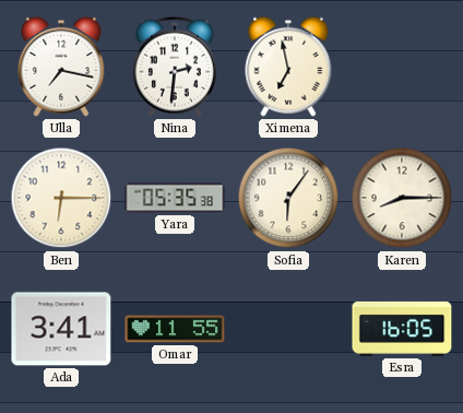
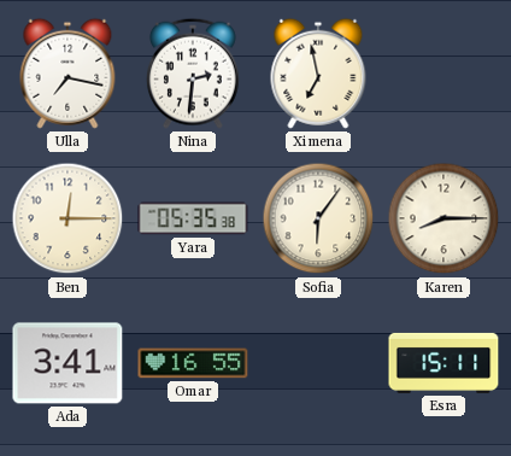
Ben: 6:15 -> 12:15 (67, 218)
Omar: 11:55 -> 16:55 (193, 363)
Esra: 16:05 -> 15:11 (444, 363)
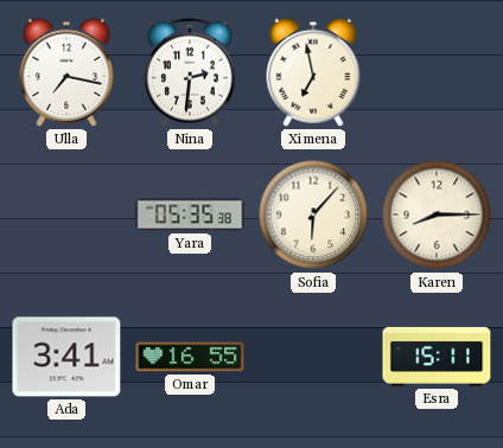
Ben: 12:15 -> none (67, 218)
Sofia: 6:06 -> 6:07 (313, 215)
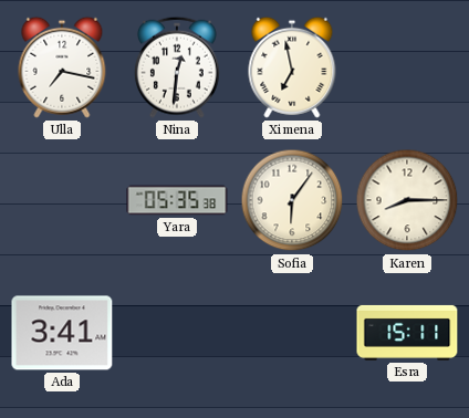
Nina: 2:31 -> 12:31 (178, 67)
Sofia: 6:07 -> 6:06 (292, 200)
Omar: 16:55 -> none (190, 357)
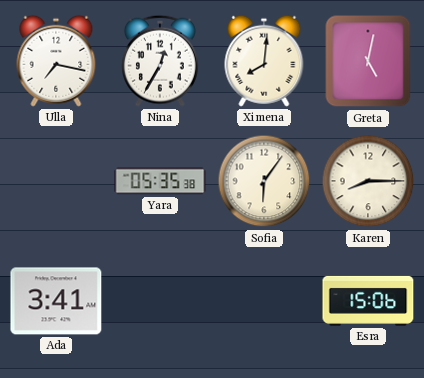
Nina: 12:31 -> 12:35 (161, 61)
Ximena: 6:58 -> 8:01 (264, 61)
Greta: none -> 5:02 (368, 61)
Esra: 15:11 -> 15:06 (368, 301)
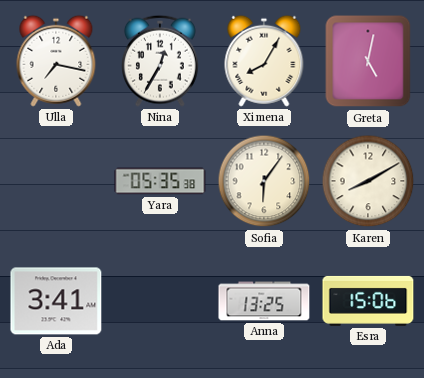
Ximena: 8:01 -> 8:05 (264, 61)
Karen: 8:15 -> 8:10 (368, 181)
Anna: none -> 13:25 (264, 301)
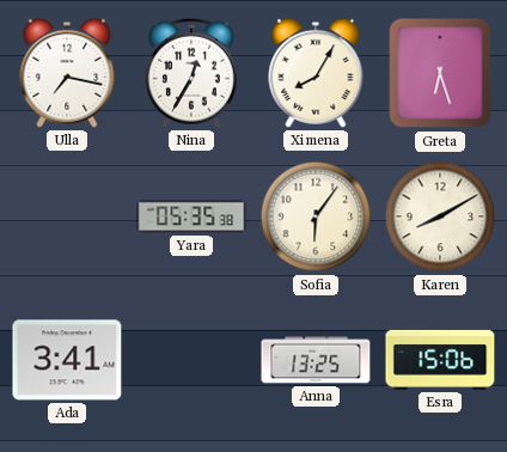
Greta: 5:02 -> 6:27 (440, 73)
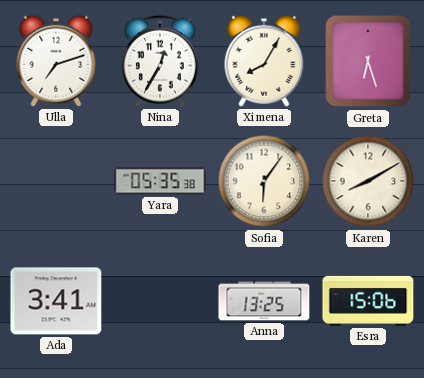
Ulla: 7:17 -> 7:12 (56, 61)
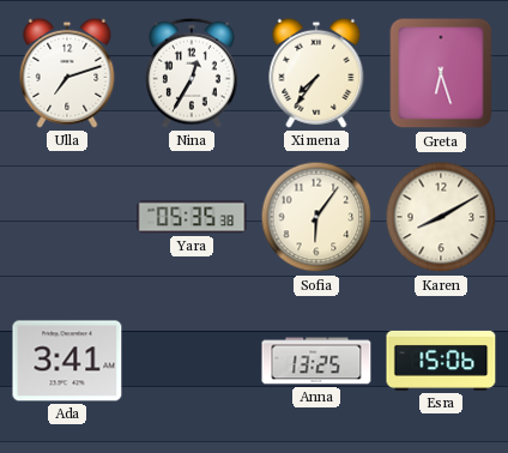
Ximena: 8:05 -> 7:36 (316, 73)
